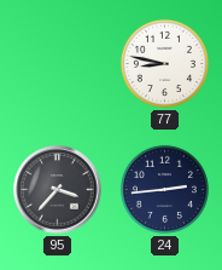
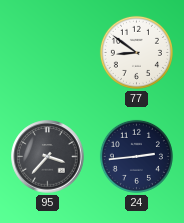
77: 8:47 -> 8:51 (136, 52)
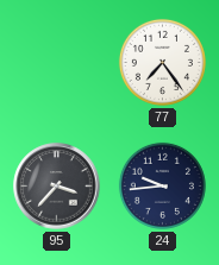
77: 8:51 -> 7:24 (162, 62)
24: 2:44 -> 9:44 (162, 185)
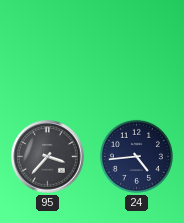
77: 7:24 -> none (162, 62)
24: 9:44 -> 4:44 (136, 156)
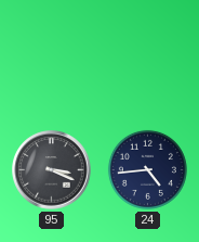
95: 3:37 -> 3:19 (52, 170)
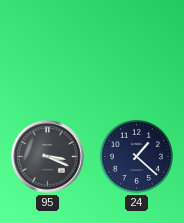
24: 4:44 -> 1:22 (136, 156)
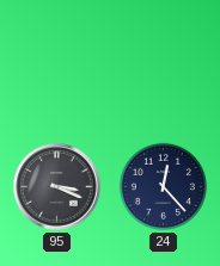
24: 1:22 -> 12:23 (163, 186)
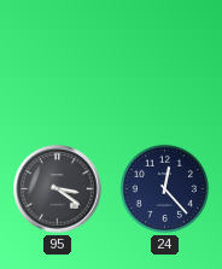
95: 3:19 -> 3:21 (58, 189)
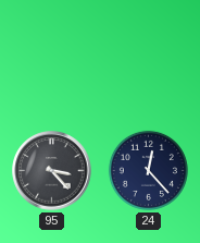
95: 3:21 -> 3:23 (52, 171)
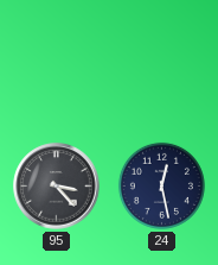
24: 12:23 -> 12:28 (161, 185)
